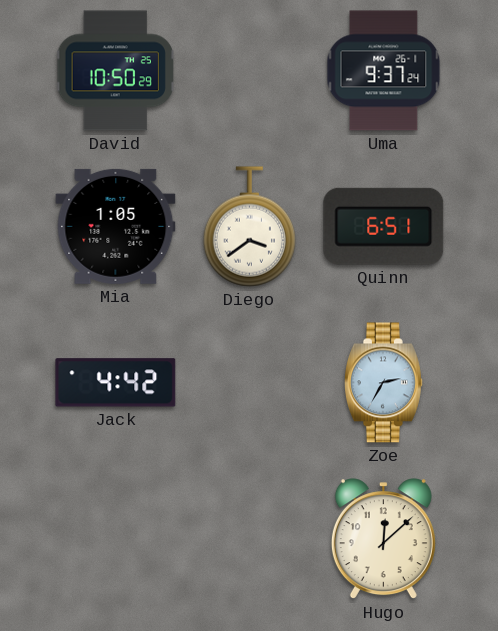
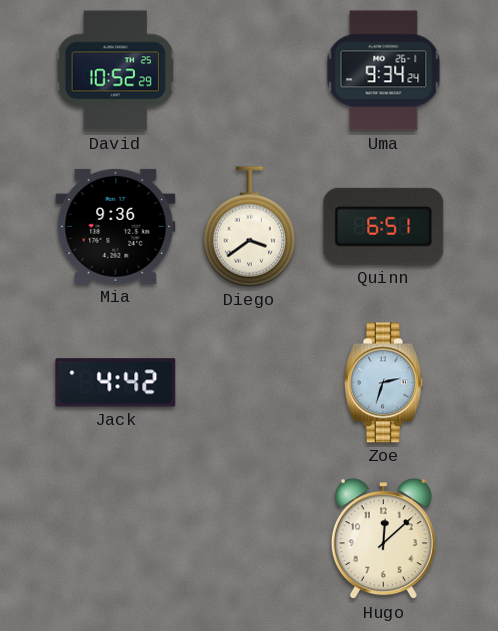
David: 10:50 -> 10:52 (116, 71)
Uma: 9:37 -> 9:34 (384, 71)
Mia: 1:05 -> 9:36 (116, 226)
Zoe: 2:35 -> 2:33 (383, 383)
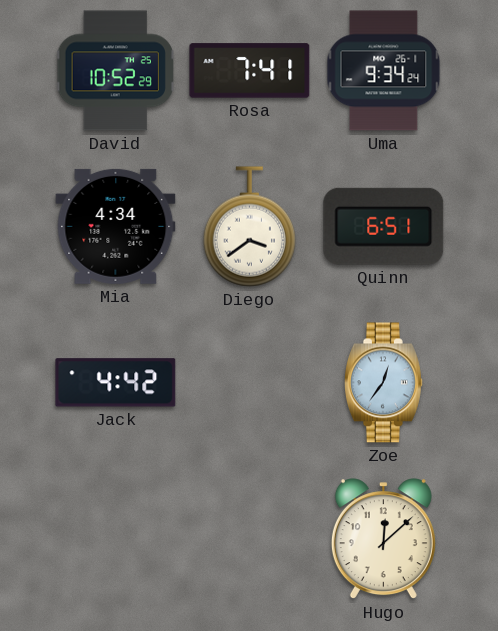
Rosa: none -> 7:41 (250, 71)
Mia: 9:36 -> 4:34 (116, 226)
Zoe: 2:33 -> 12:36 (383, 383)
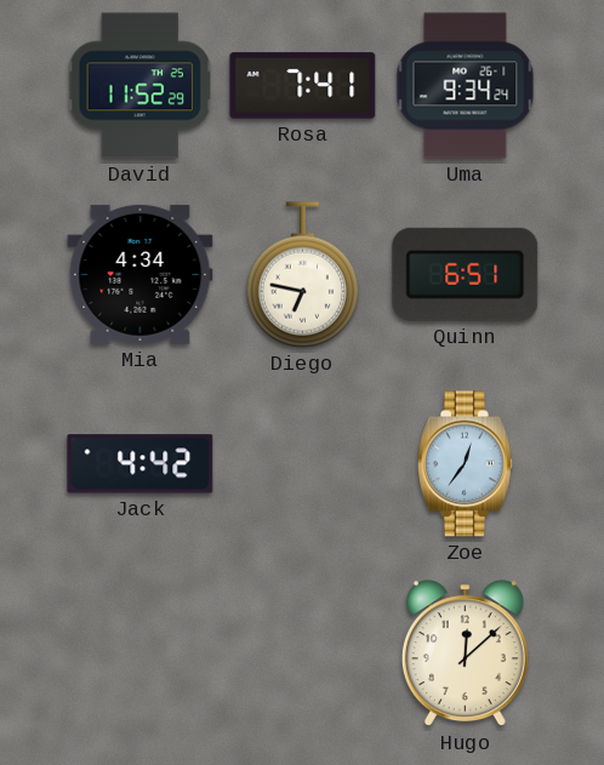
David: 10:52 -> 11:52 (141, 86)
Diego: 3:39 -> 6:47 (302, 275)
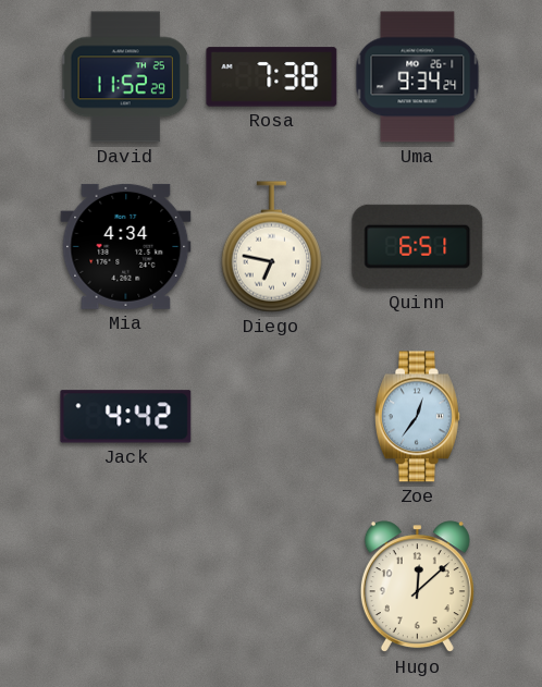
Rosa: 7:41 -> 7:38 (272, 77)
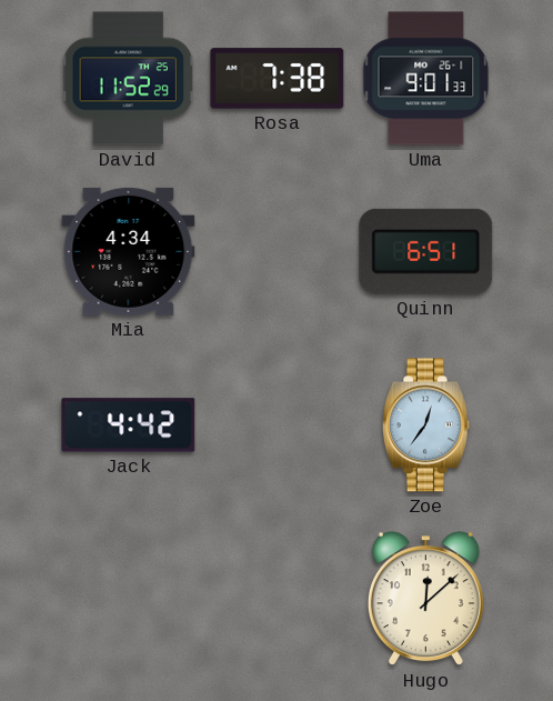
Uma: 9:34 -> 9:01 (426, 79)
Diego: 6:47 -> none (271, 247)
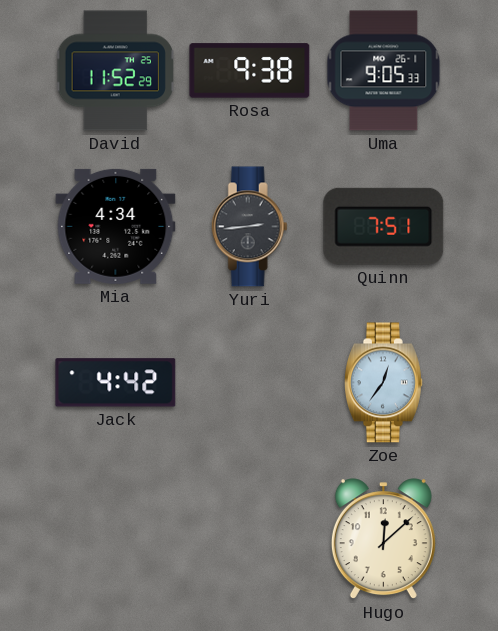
Rosa: 7:38 -> 9:38 (250, 71)
Uma: 9:01 -> 9:05 (384, 71)
Yuri: none -> 2:44 (249, 227)
Quinn: 6:51 -> 7:51 (384, 226)
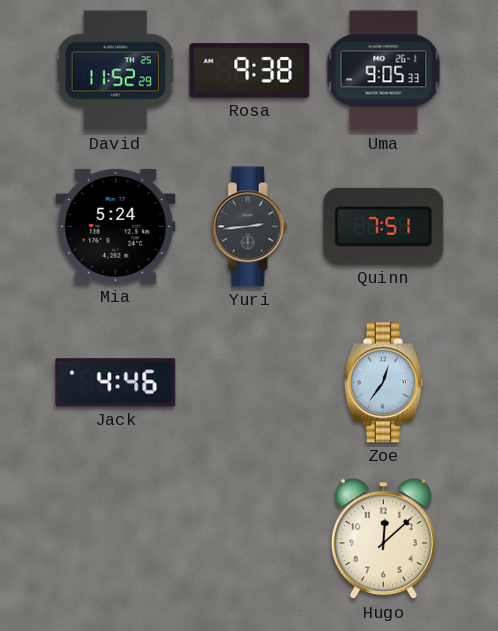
Mia: 4:34 -> 5:24 (116, 226)
Jack: 4:42 -> 4:46 (116, 383)
